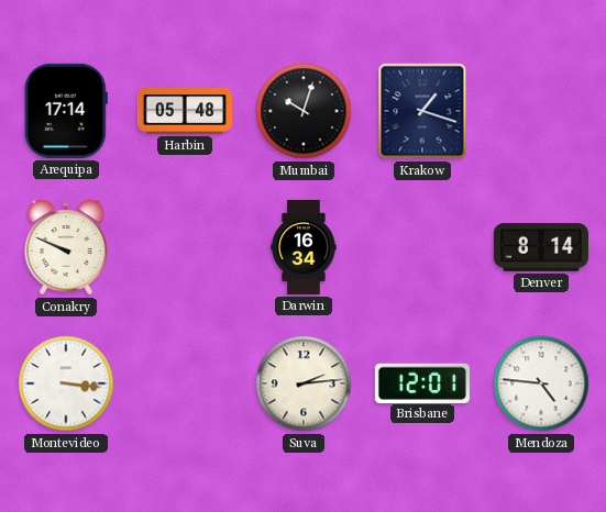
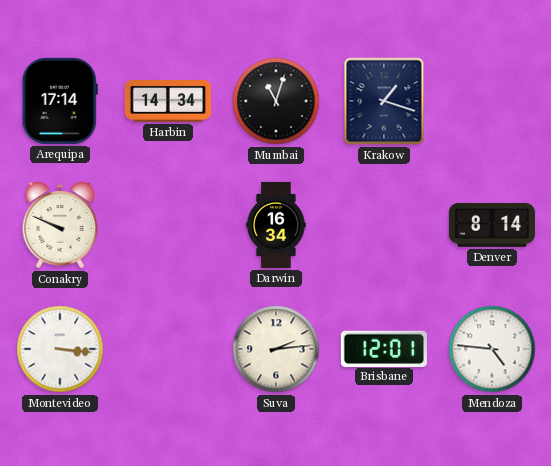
Harbin: 05:48 -> 14:34 (168, 101)
Mumbai: 10:03 -> 11:03 (276, 101)
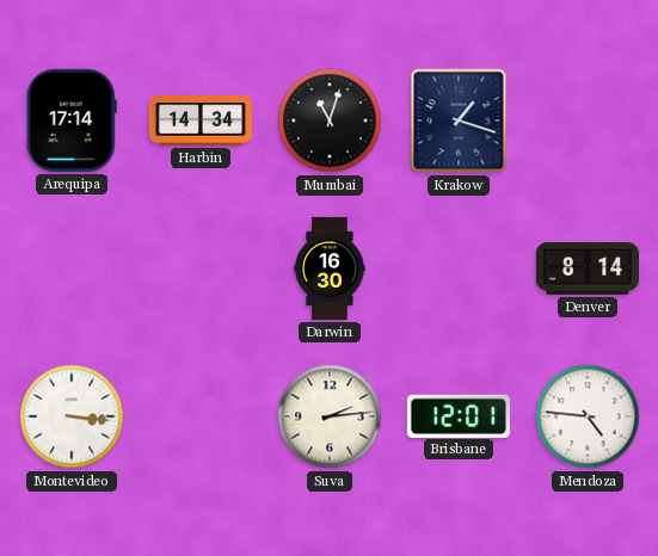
Conakry: 9:49 -> none (60, 225)
Darwin: 16:34 -> 16:30 (330, 268)
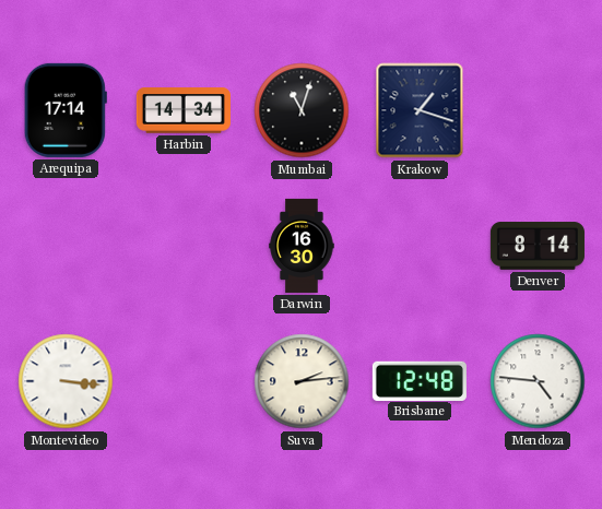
Brisbane: 12:01 -> 12:48 (420, 380)
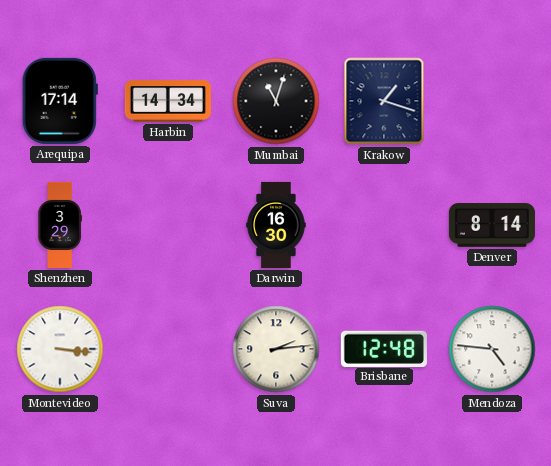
Shenzhen: none -> 3:29 (60, 225)
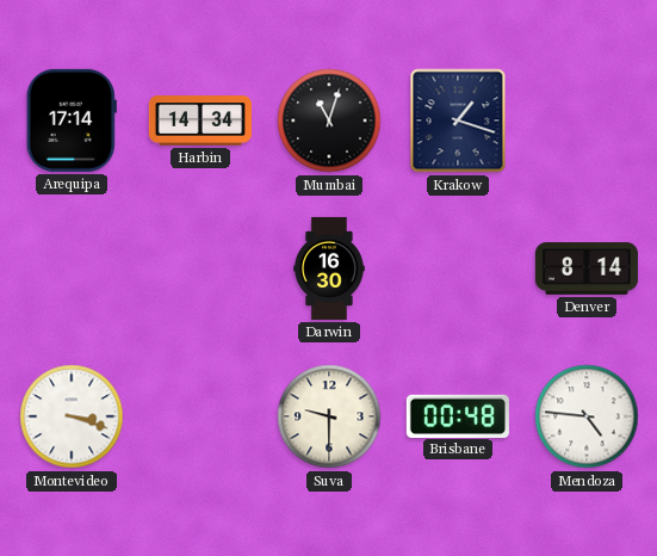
Shenzhen: 3:29 -> none (60, 225)
Montevideo: 3:16 -> 3:18 (72, 416)
Suva: 2:14 -> 9:30 (329, 416)
Brisbane: 12:48 -> 00:48 (458, 415)
